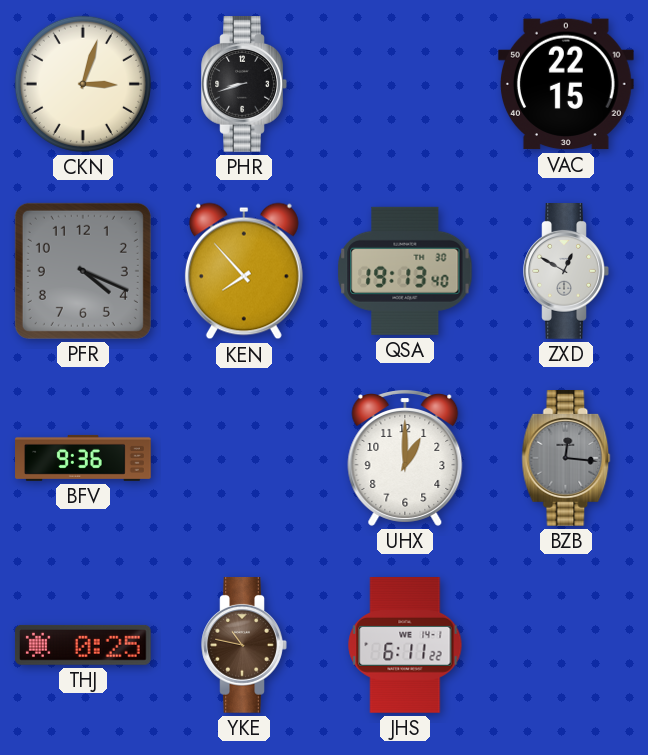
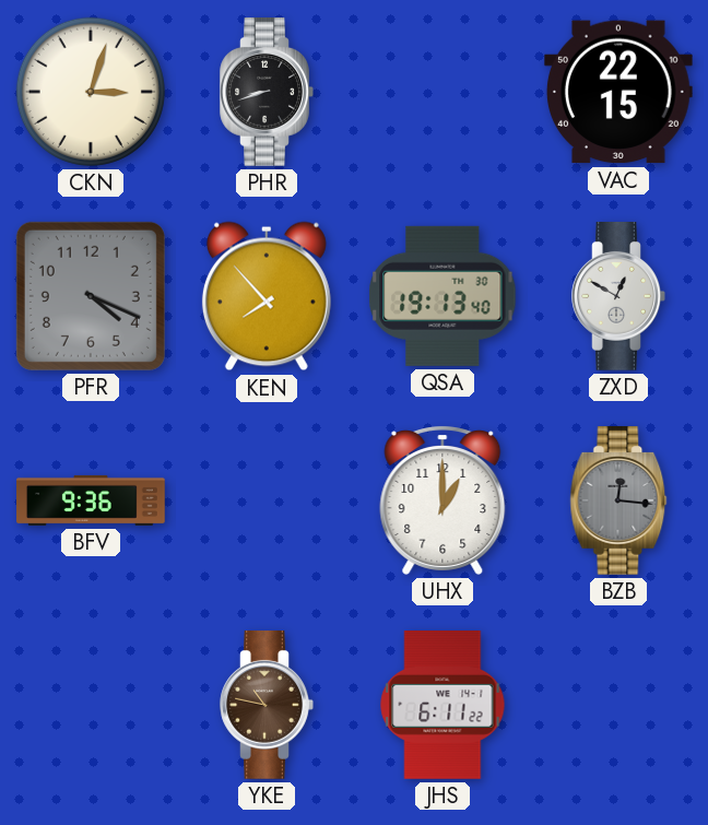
THJ: 0:25 -> none (83, 645)
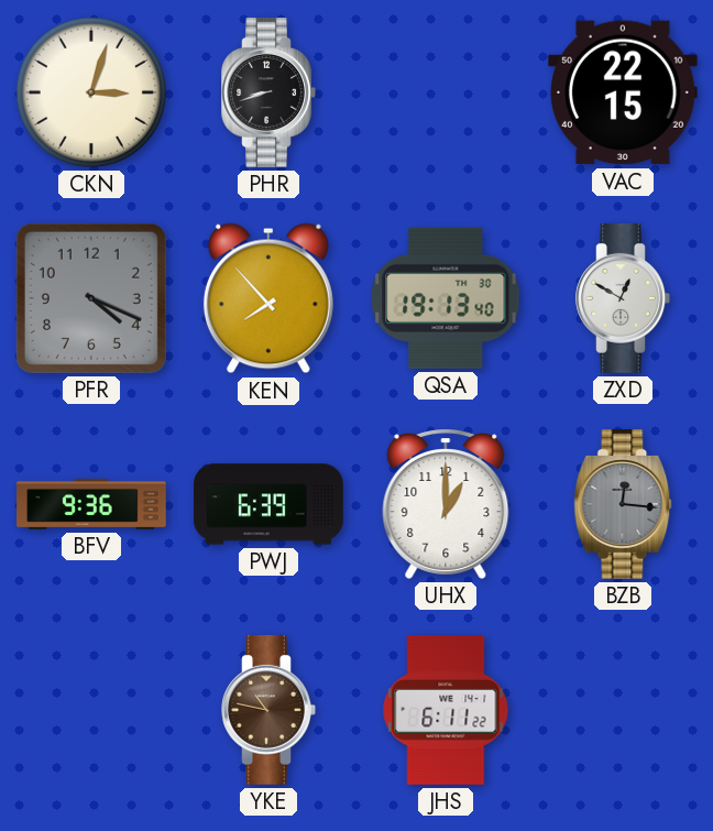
PWJ: none -> 6:39 (268, 504)
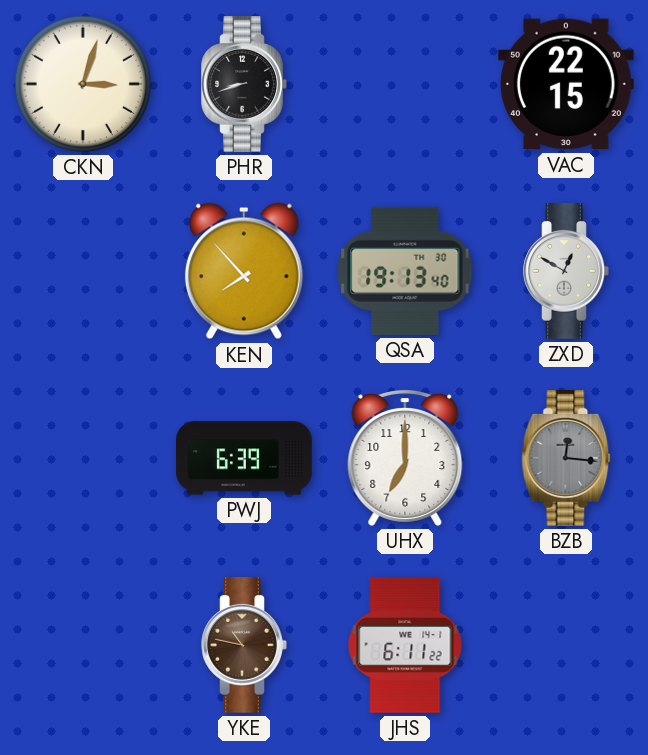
PFR: 4:19 -> none (91, 298)
BFV: 9:36 -> none (91, 504)
UHX: 1:00 -> 7:00 (405, 458)
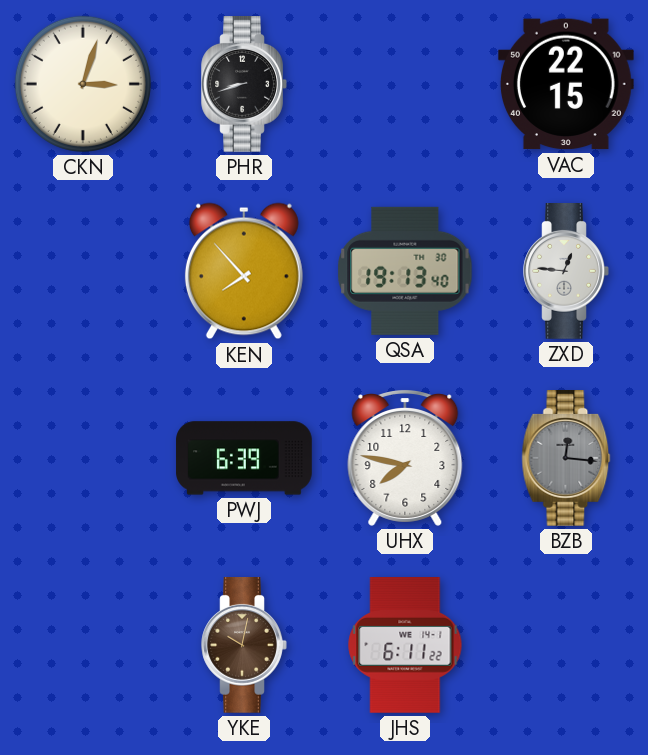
ZXD: 12:50 -> 12:46 (566, 272)
UHX: 7:00 -> 7:47 (405, 458)
YKE: 10:47 -> 10:02 (244, 646)
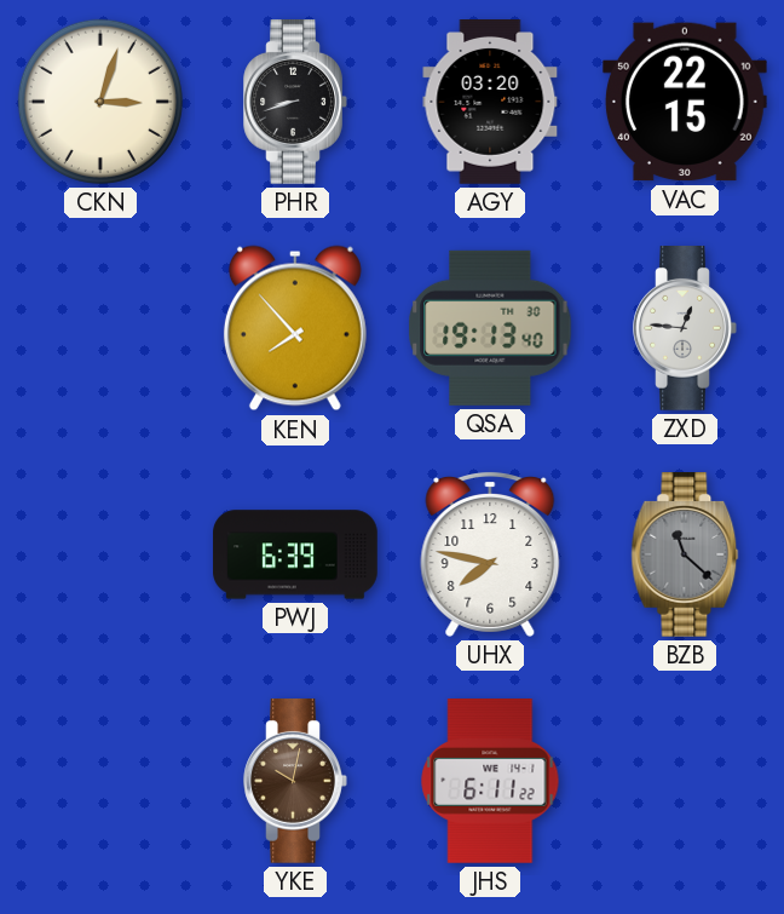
AGY: none -> 03:20 (490, 103)
BZB: 12:16 -> 11:22 (685, 556)
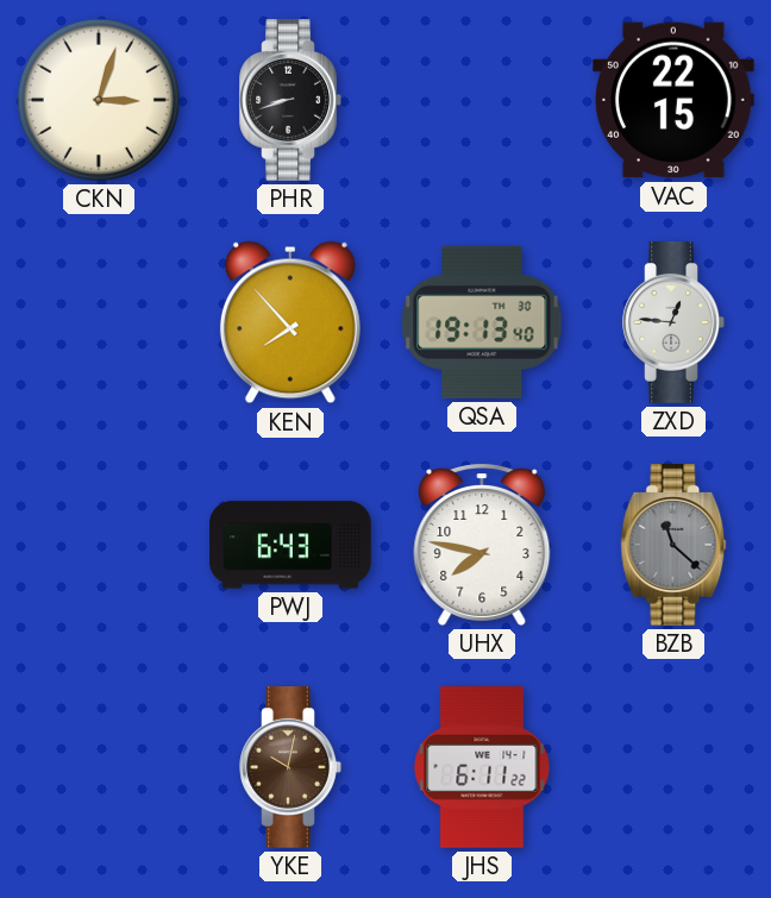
AGY: 03:20 -> none (490, 103)
PWJ: 6:39 -> 6:43 (290, 545)
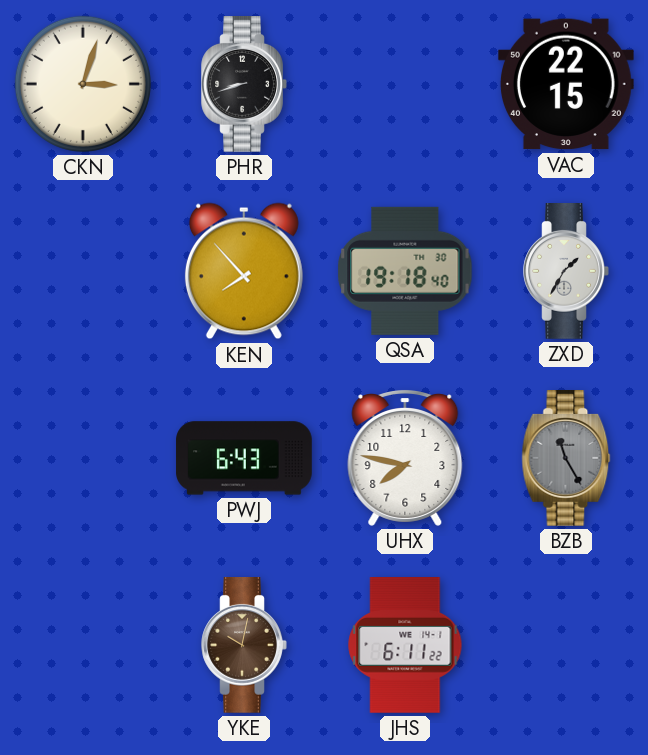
QSA: 19:13 -> 19:18 (405, 271)
ZXD: 12:46 -> 1:35 (566, 272)
BZB: 11:22 -> 11:25 (566, 459)
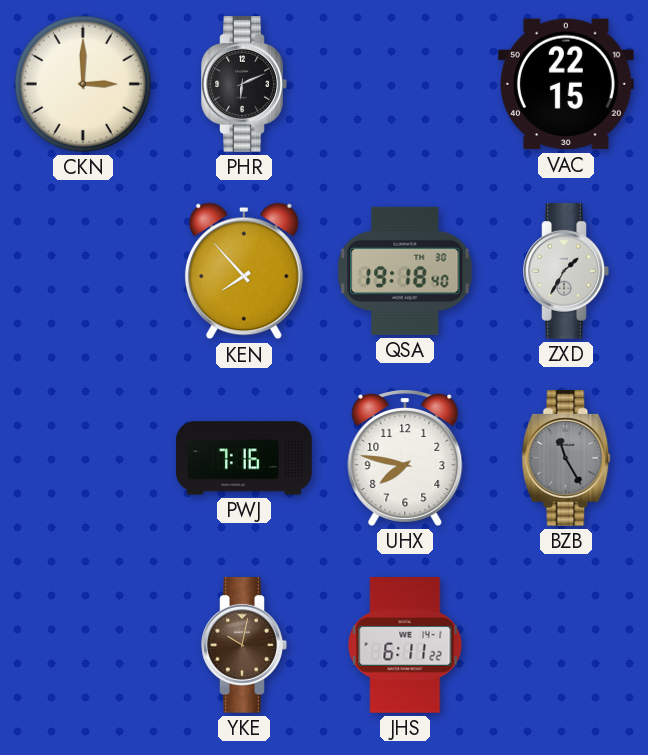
CKN: 3:03 -> 3:00 (83, 84)
PHR: 8:42 -> 6:11 (244, 85)
PWJ: 6:43 -> 7:16 (244, 458)
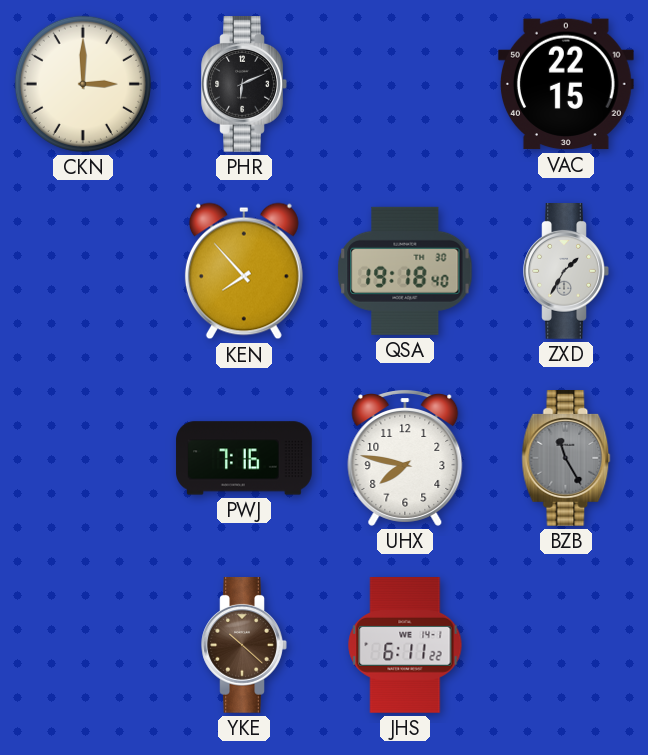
YKE: 10:02 -> 10:22 (244, 646)
